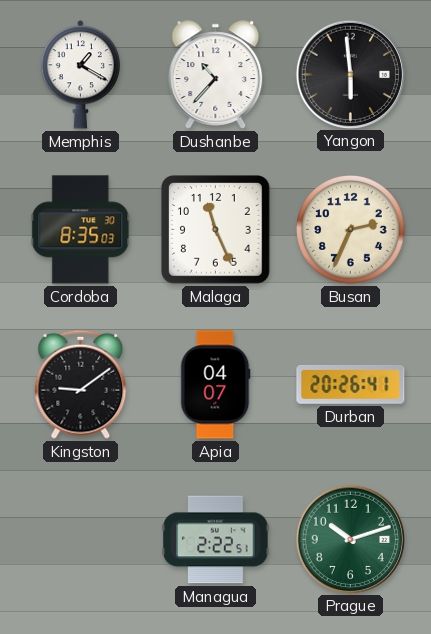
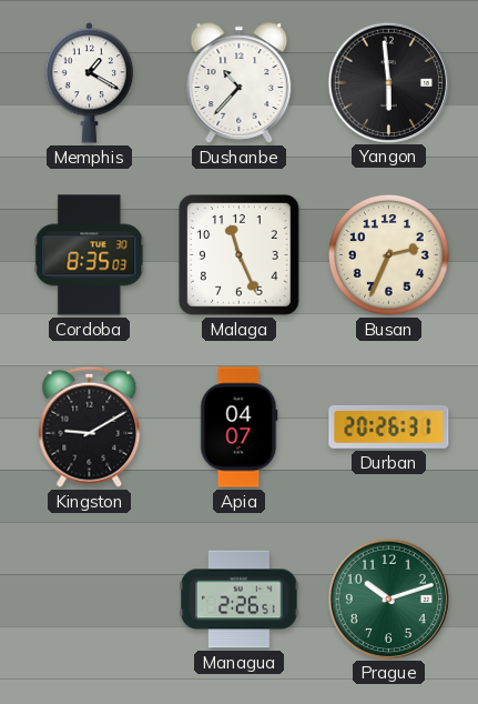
Kingston: 9:09 -> 9:10 (90, 426)
Durban: 20:26:41 -> 20:26:31 (389, 426)
Managua: 2:22 -> 2:26 (240, 600)
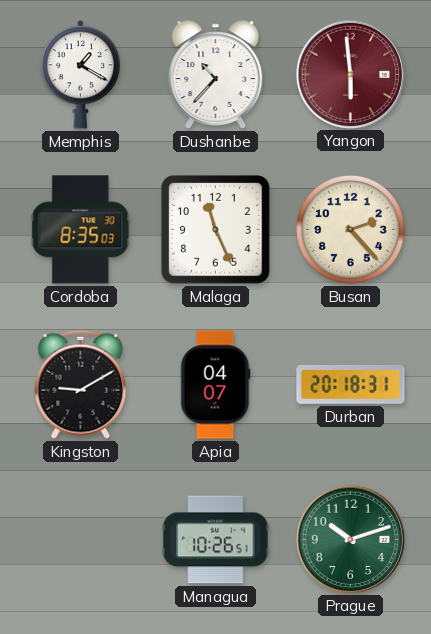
Yangon dial: black -> burgundy (350, 74)
Busan: 2:34 -> 2:23 (351, 230)
Durban: 20:26 -> 20:18 (351, 384)
Managua: 2:26 -> 10:26 (216, 540)
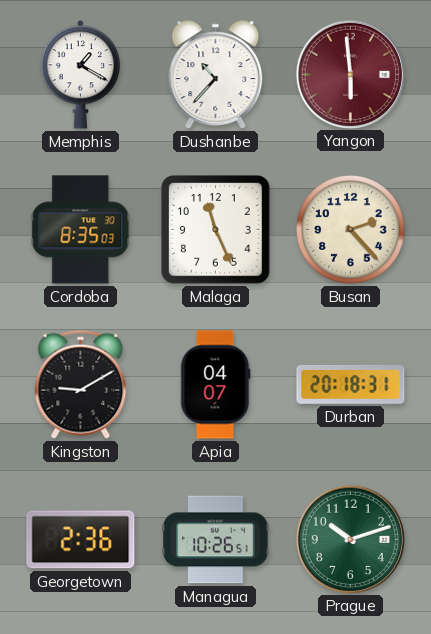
Georgetown: none -> 2:36 (81, 540)
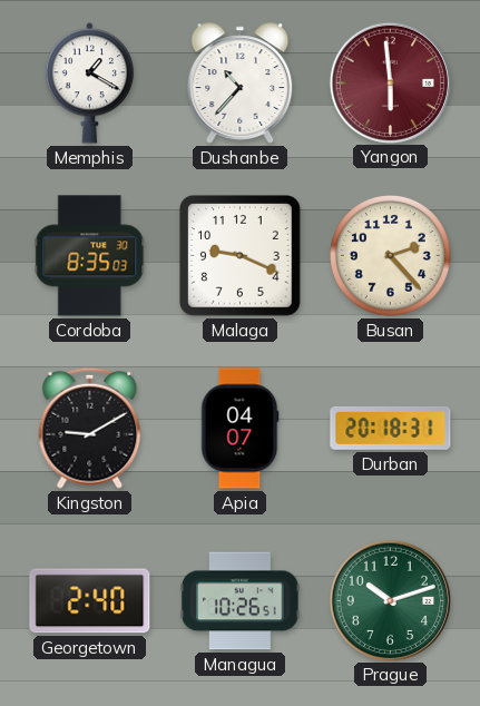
Malaga: 11:26 -> 9:19 (241, 256)
Georgetown: 2:36 -> 2:40 (90, 601)
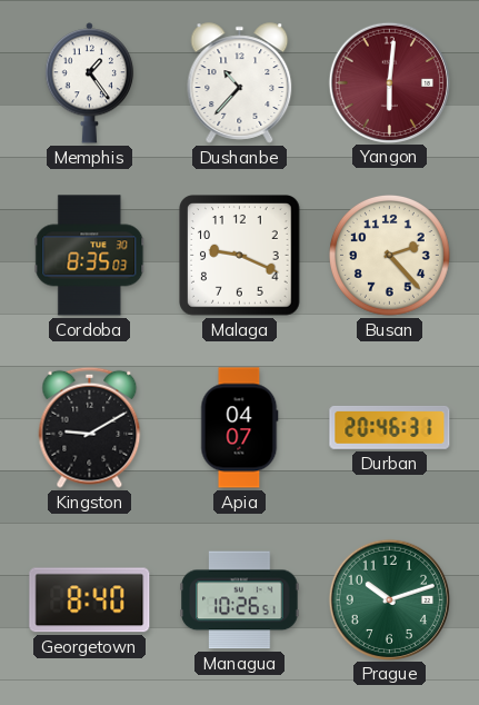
Memphis: 1:20 -> 1:24 (90, 83)
Yangon: 5:59 -> 6:01 (389, 82)
Durban: 20:18 -> 20:46 (390, 427)
Georgetown: 2:40 -> 8:40 (90, 600)
